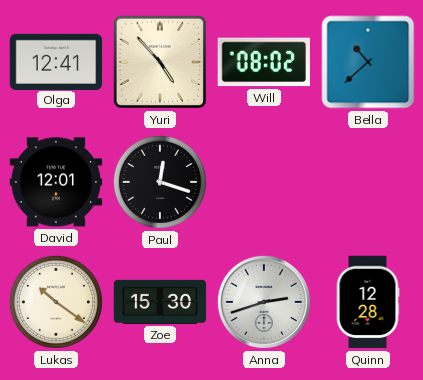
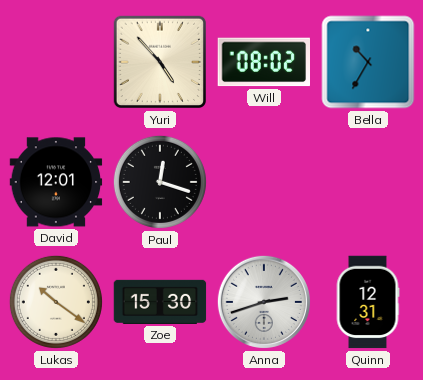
Olga: 12:41 -> none (56, 61)
Bella: 10:38 -> 10:35 (368, 62)
Quinn: 12:28 -> 12:31 (368, 302)
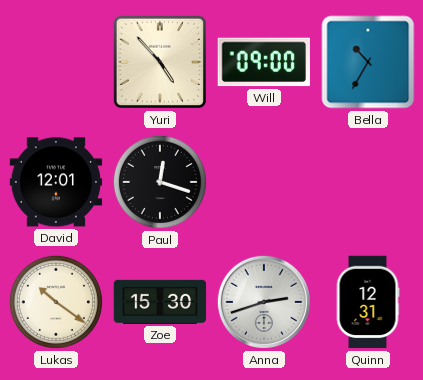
Will: 08:02 -> 09:00 (263, 62)
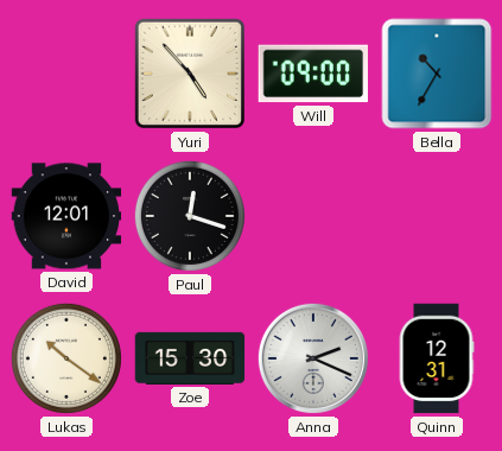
Anna: 2:42 -> 2:19 (313, 358)
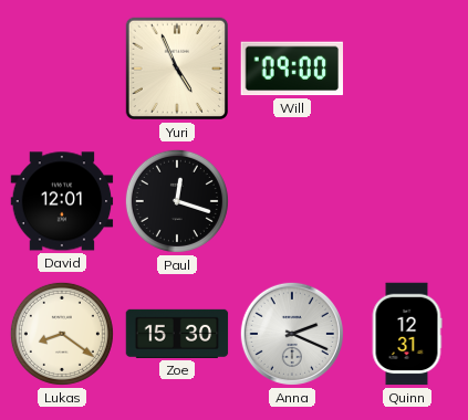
Yuri: 4:53 -> 4:56 (177, 69)
Bella: 10:35 -> none (437, 74)
Lukas: 10:21 -> 8:21 (62, 334)
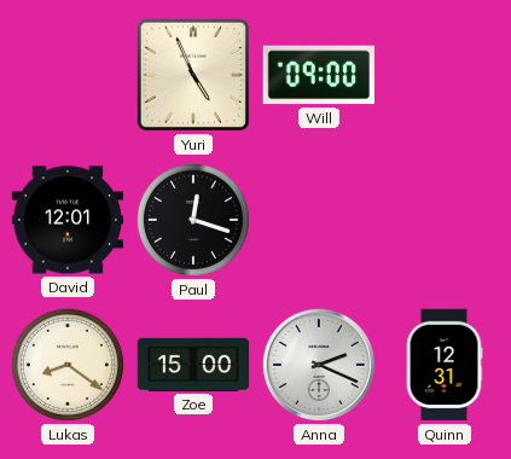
Zoe: 15:30 -> 15:00 (193, 365)
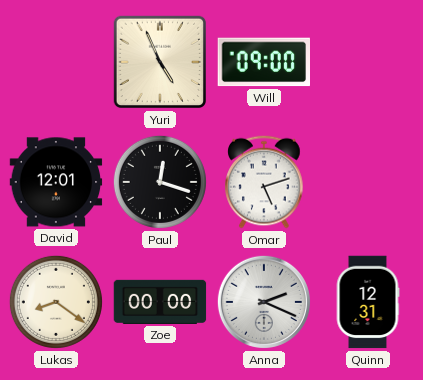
Omar: none -> 5:12 (264, 182)
Zoe: 15:00 -> 00:00 (160, 302)
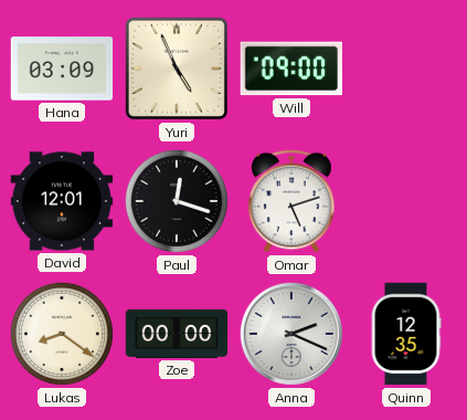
Hana: none -> 03:09 (62, 69)
Quinn: 12:31 -> 12:35 (406, 334)
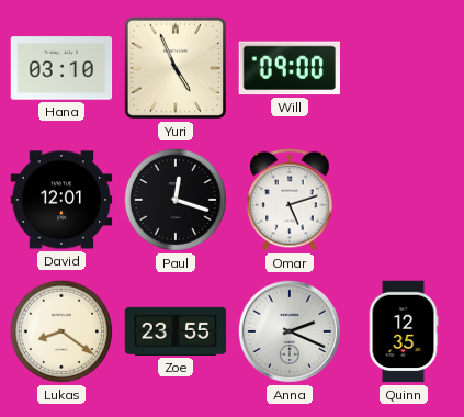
Hana: 03:09 -> 03:10 (61, 68)
Zoe: 00:00 -> 23:55 (176, 331)
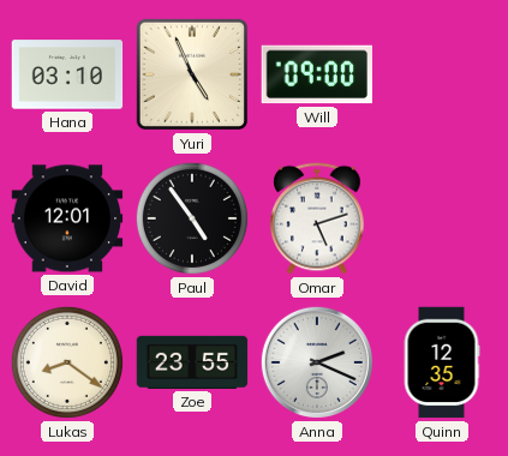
Paul: 12:18 -> 4:54 (192, 218)
